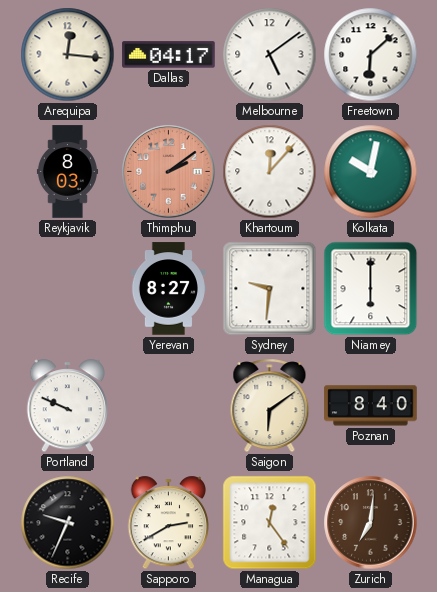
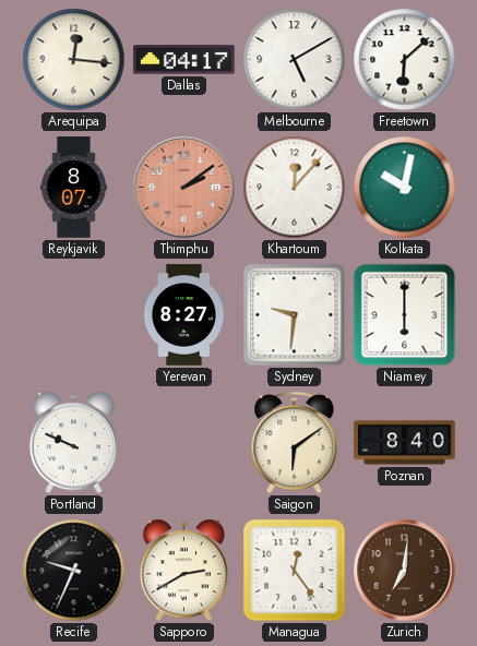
Melbourne: 5:09 -> 5:10 (295, 60)
Reykjavik: 8:03 -> 8:07 (73, 188)
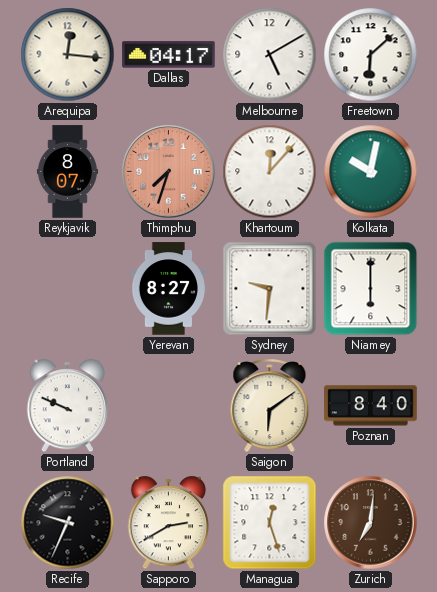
Thimphu: 2:09 -> 7:33 (169, 172)
Managua: 12:24 -> 12:27 (270, 523)
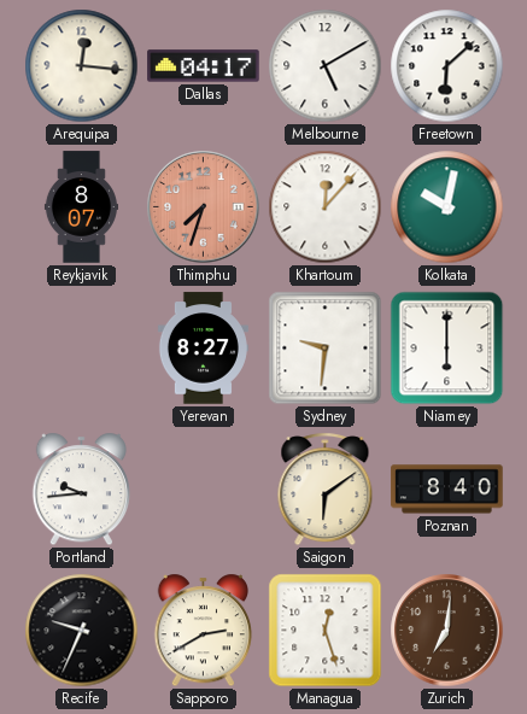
Portland: 9:49 -> 9:44 (81, 490)
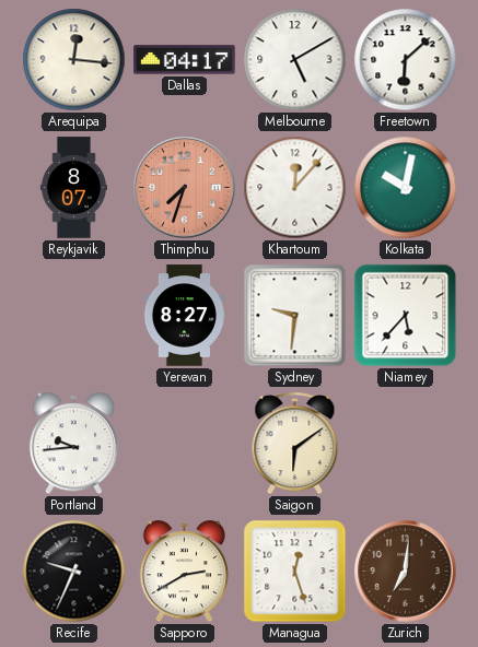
Niamey: 6:00 -> 5:37 (406, 316)
Poznan: 8:40 -> none (447, 490)
